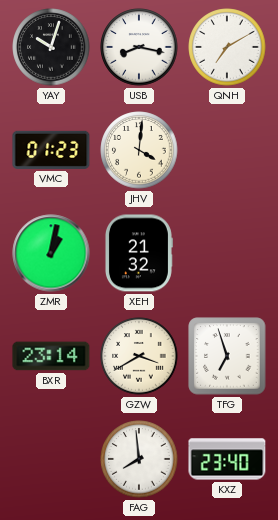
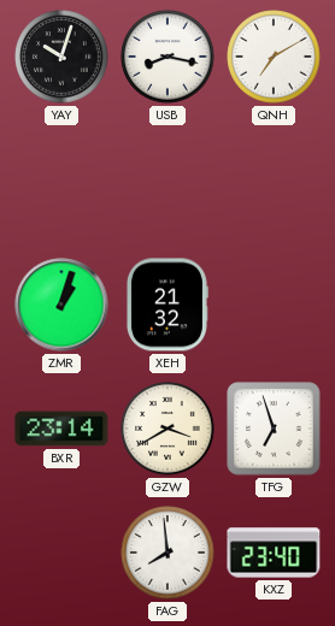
VMC: 01:23 -> none (51, 150)
JHV: 4:01 -> none (139, 150)
ZMR: 1:02 -> 1:03 (61, 305)
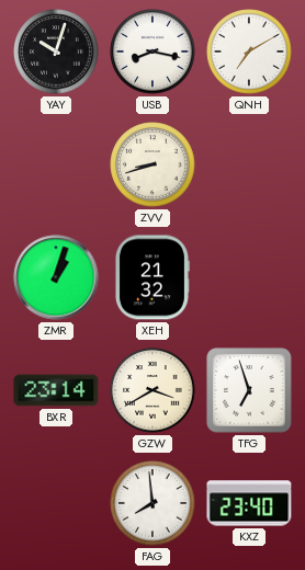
ZVV: none -> 8:42 (152, 164)
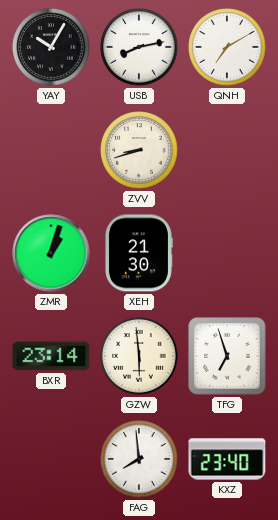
YAY: 10:03 -> 10:05 (51, 47)
USB: 8:17 -> 8:13 (139, 47)
XEH: 21:32 -> 21:30 (138, 253)
GZW: 3:40 -> 5:59 (139, 356)
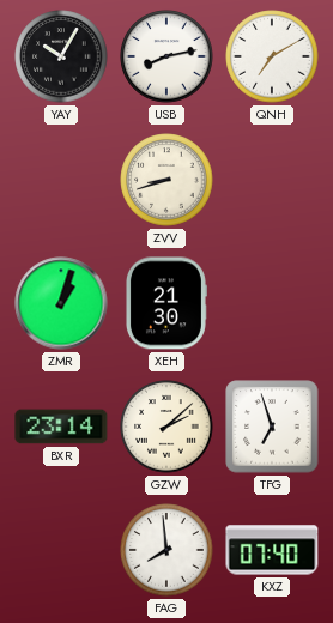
GZW: 5:59 -> 2:08 (166, 427)
KXZ: 23:40 -> 07:40 (272, 550)
